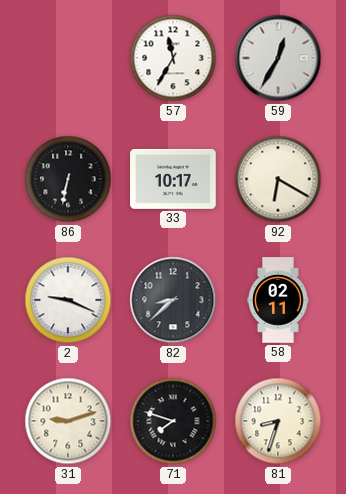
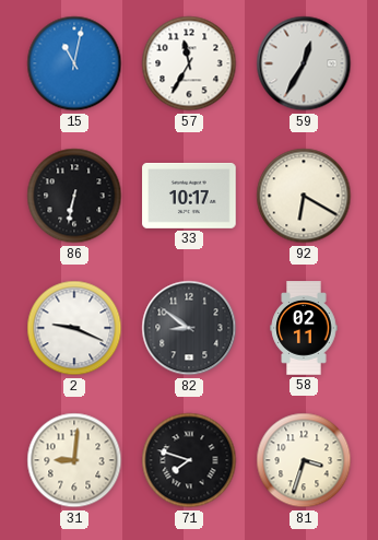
15: none -> 11:02 (74, 63)
82: 8:38 -> 8:51 (189, 328)
31: 9:12 -> 9:01 (74, 460)
81: 8:33 -> 3:33 (304, 460)
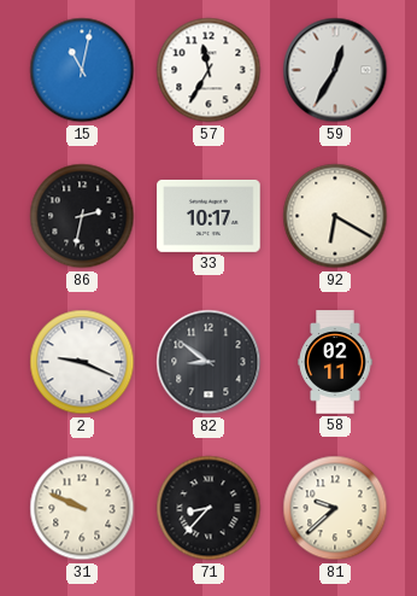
86: 6:32 -> 2:32 (82, 216)
31: 9:01 -> 9:49 (82, 508)
71: 7:48 -> 8:37 (208, 508)
81: 3:33 -> 9:38 (335, 508)
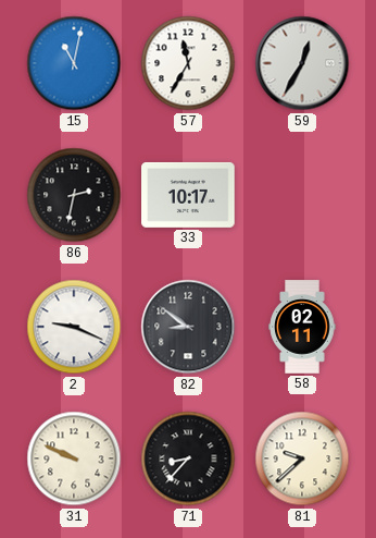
92: 6:20 -> none (335, 216)
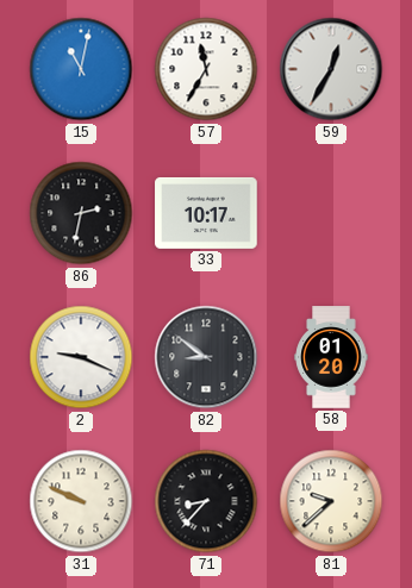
58: 02:11 -> 01:20 (331, 357)
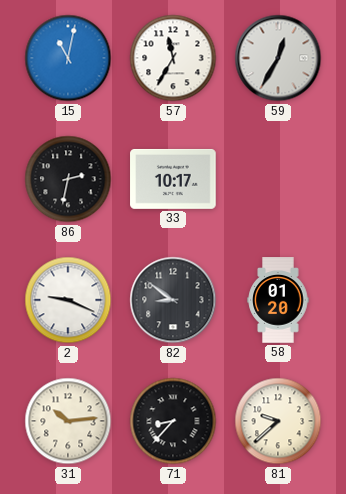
31: 9:49 -> 10:14 (68, 421)
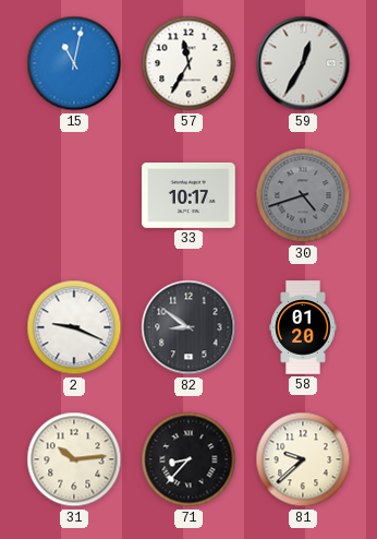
86: 2:32 -> none (68, 179)
30: none -> 4:42 (303, 195)
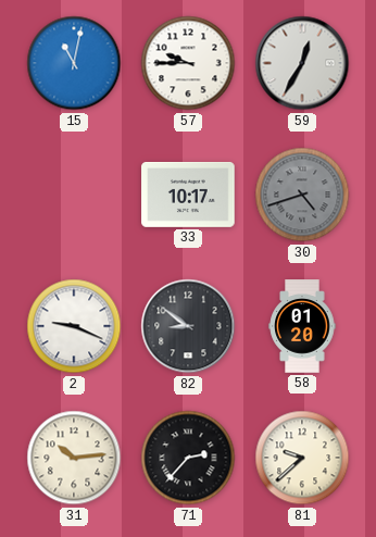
57: 11:35 -> 9:45 (188, 63)
71: 8:37 -> 2:37 (188, 458)
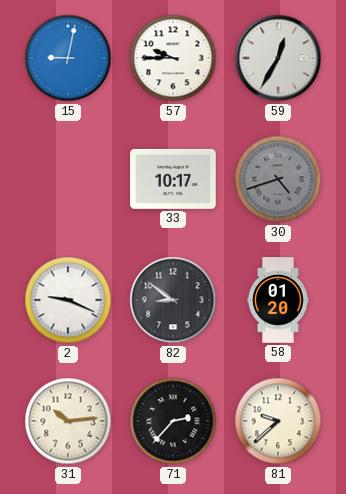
15: 11:02 -> 9:02 (68, 58)
